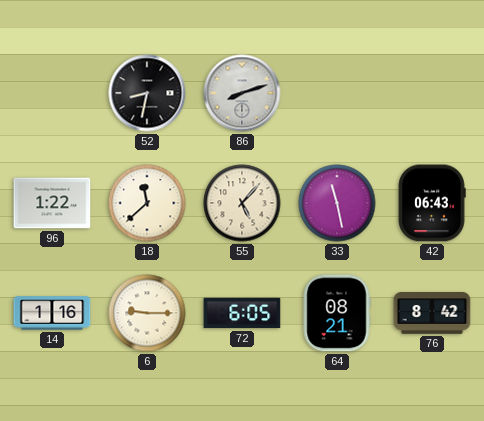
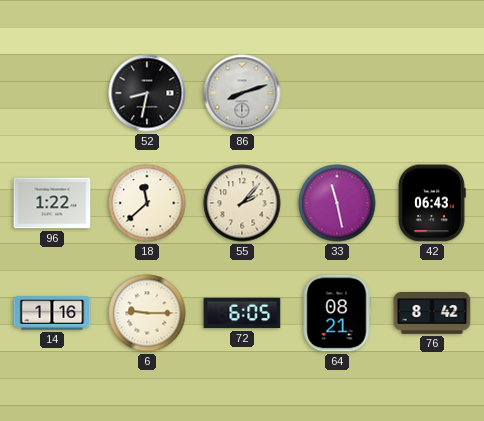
55: 5:07 -> 2:07 (242, 203)
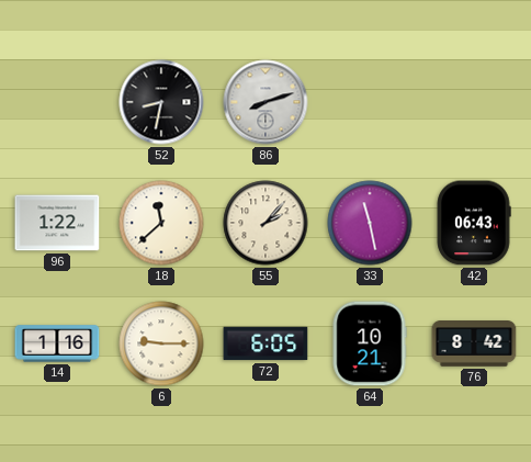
64: 08:21 -> 10:21 (370, 343)
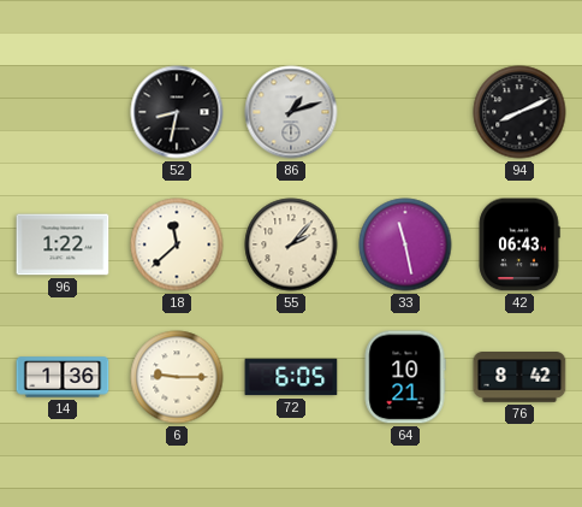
86: 8:12 -> 1:12 (291, 112)
94: none -> 8:11 (519, 112)
14: 1:16 -> 1:36 (63, 377)
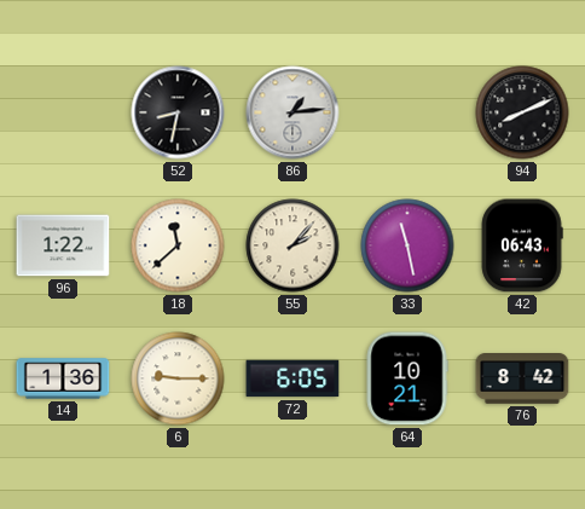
86: 1:12 -> 1:14 (292, 112)
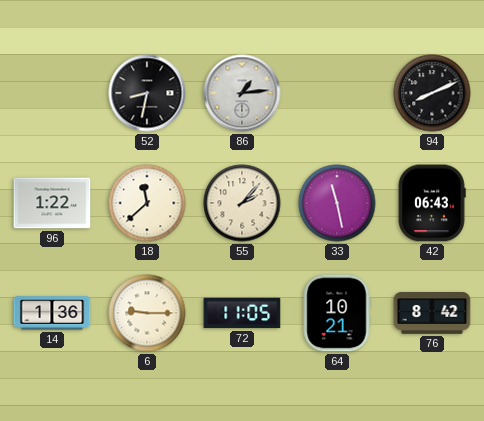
72: 6:05 -> 11:05 (242, 313)
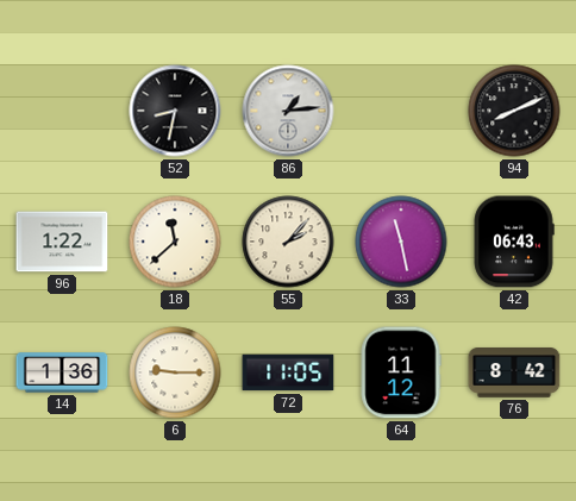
64: 10:21 -> 11:12 (401, 372)
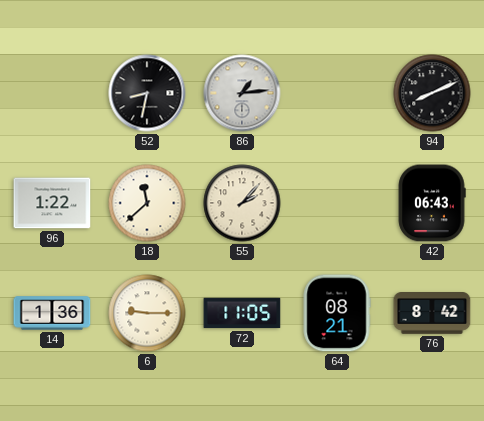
33: 11:28 -> none (401, 242)
64: 11:12 -> 08:21 (337, 313)
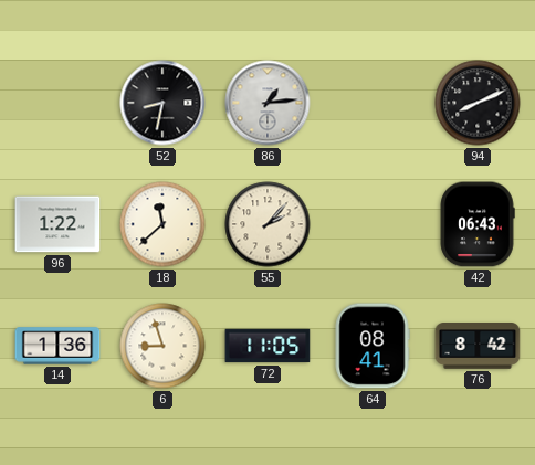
6: 9:15 -> 8:57 (162, 346)
64: 08:21 -> 08:41 (373, 346)
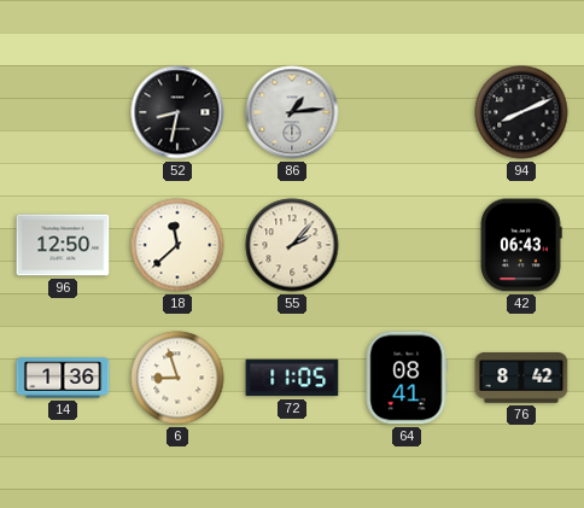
96: 1:22 -> 12:50 (63, 245)
